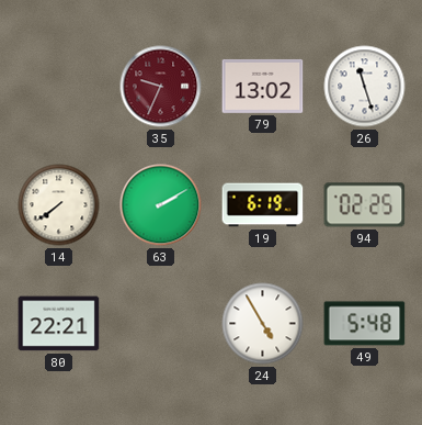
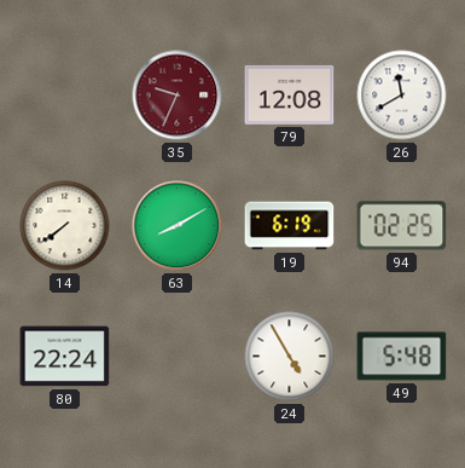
79: 13:02 -> 12:08 (290, 94)
26: 11:27 -> 11:40 (402, 96)
63: 2:10 -> 8:10 (178, 226)
80: 22:21 -> 22:24 (65, 357)
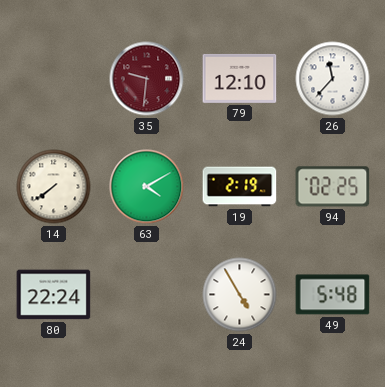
35: 9:34 -> 9:31 (147, 79)
79: 12:08 -> 12:10 (240, 78)
26: 11:40 -> 11:37 (333, 79)
63: 8:10 -> 4:10 (147, 187)
19: 6:19 -> 2:19 (240, 187)
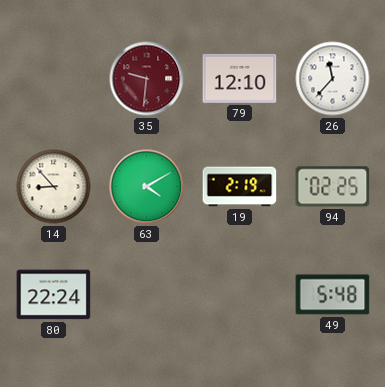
14: 7:39 -> 8:53 (54, 187)
24: 4:55 -> none (240, 295)
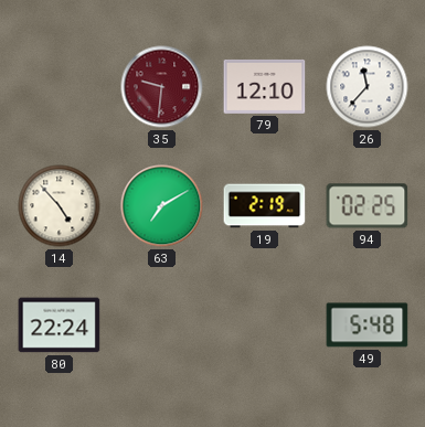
14: 8:53 -> 4:53 (60, 206)
63: 4:10 -> 7:10 (162, 206)
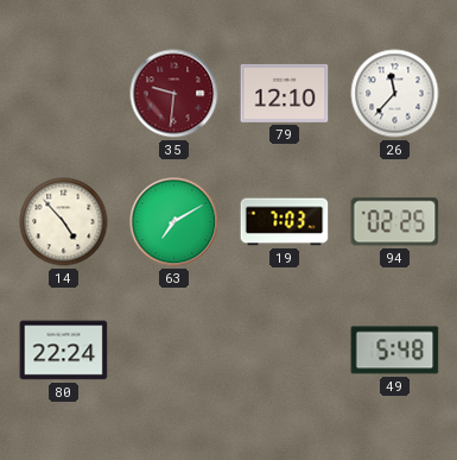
19: 2:19 -> 7:03 (285, 222)
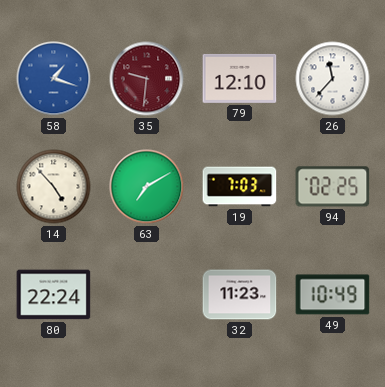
58: none -> 1:18 (54, 79)
32: none -> 11:23 (240, 295)
49: 5:48 -> 10:49 (333, 295)
